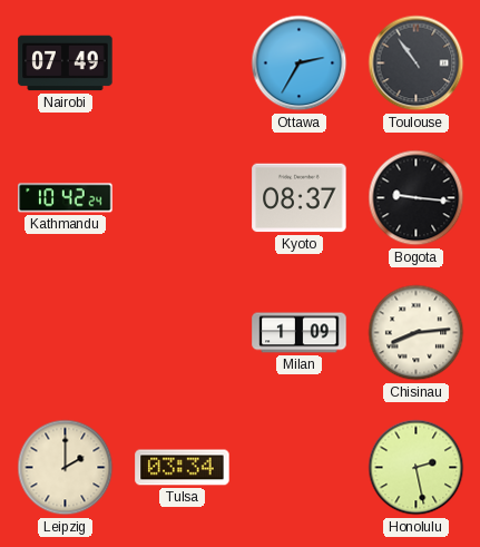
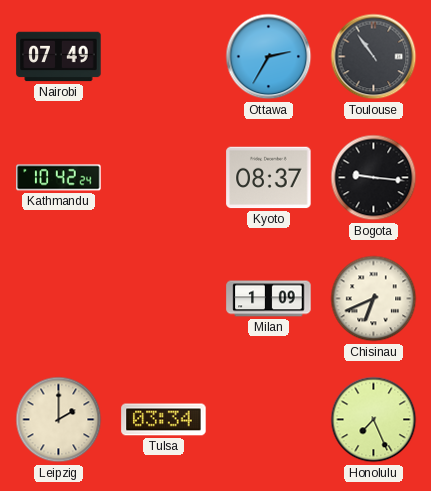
Chisinau: 8:14 -> 6:41 (374, 299)
Honolulu: 2:28 -> 7:26 (374, 420)
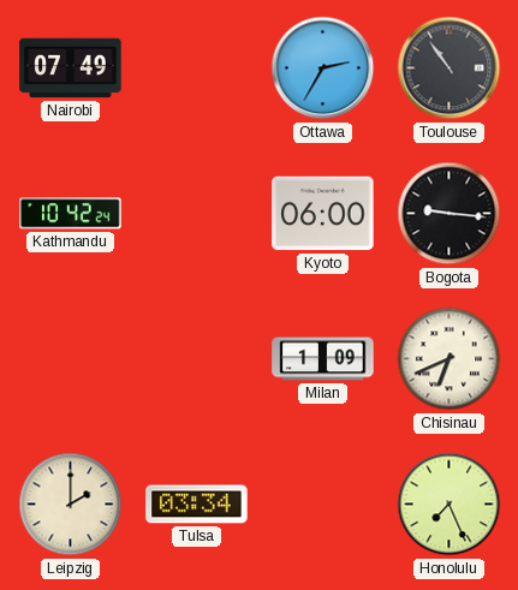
Kyoto: 08:37 -> 06:00 (323, 214)
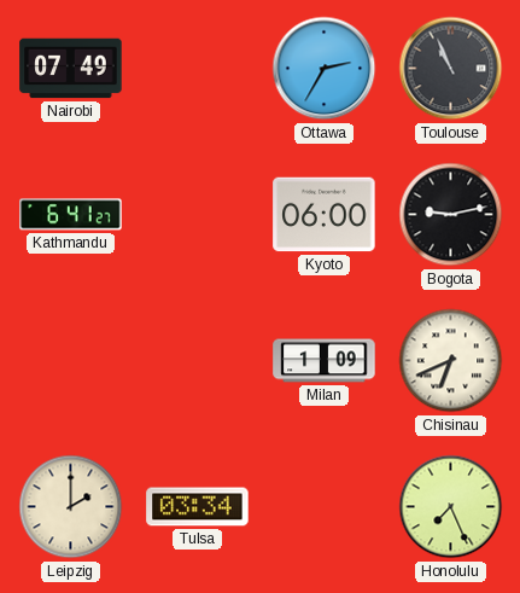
Toulouse: 10:54 -> 10:56 (451, 69)
Kathmandu: 10:42 -> 6:41 (71, 215)
Bogota: 9:16 -> 9:13 (451, 215)
